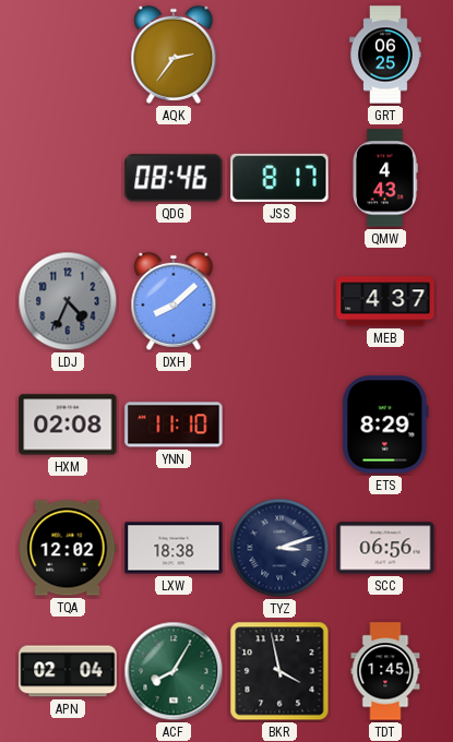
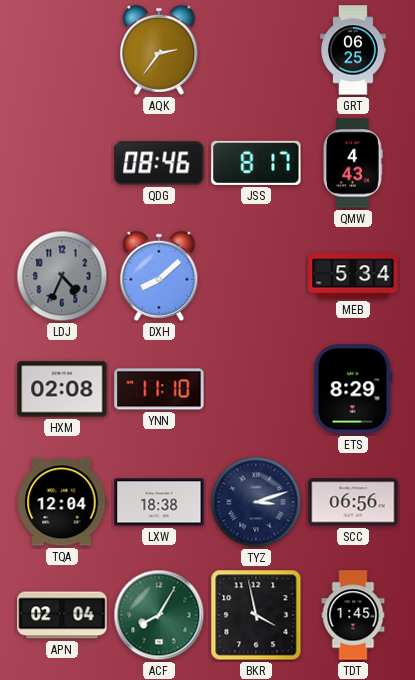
MEB: 4:37 -> 5:34 (353, 276)
TQA: 12:02 -> 12:04 (62, 502)
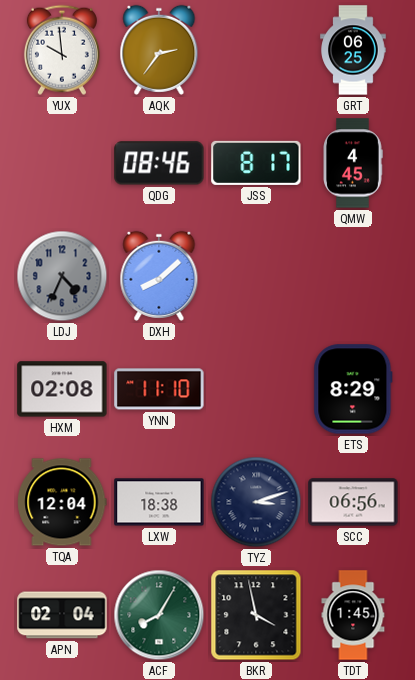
YUX: none -> 9:59 (62, 50)
QMW: 4:43 -> 4:45 (353, 163)
MEB: 5:34 -> none (353, 276)
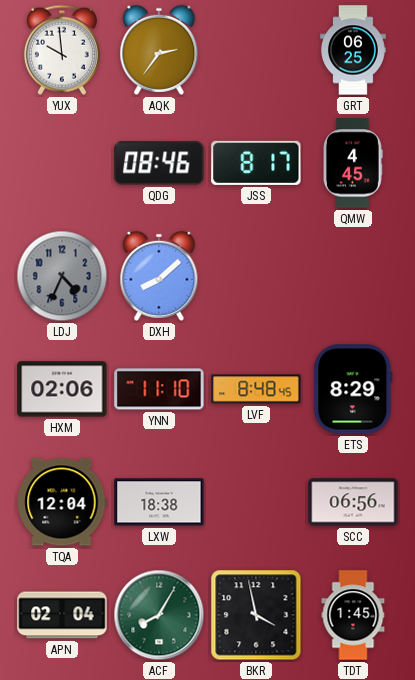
HXM: 02:08 -> 02:06 (62, 389)
LVF: none -> 8:48 (256, 389)
TYZ: 3:12 -> none (256, 502)
